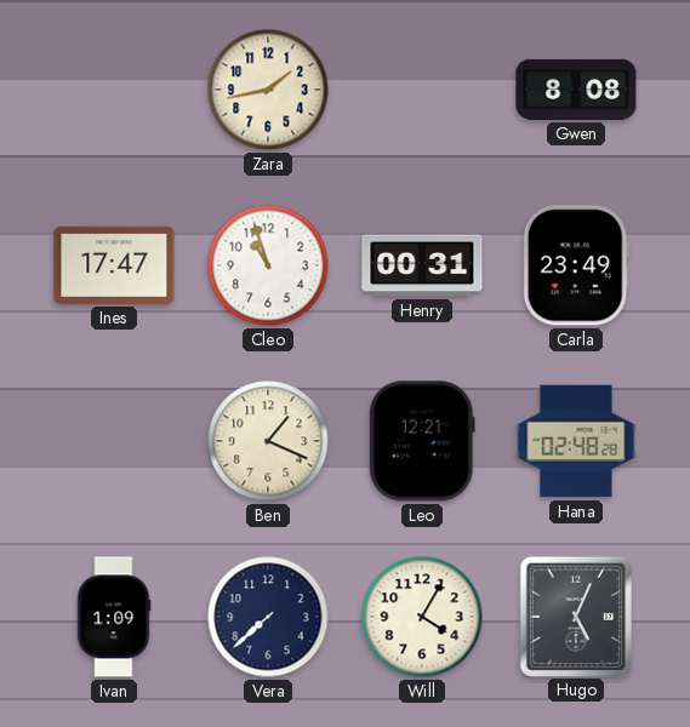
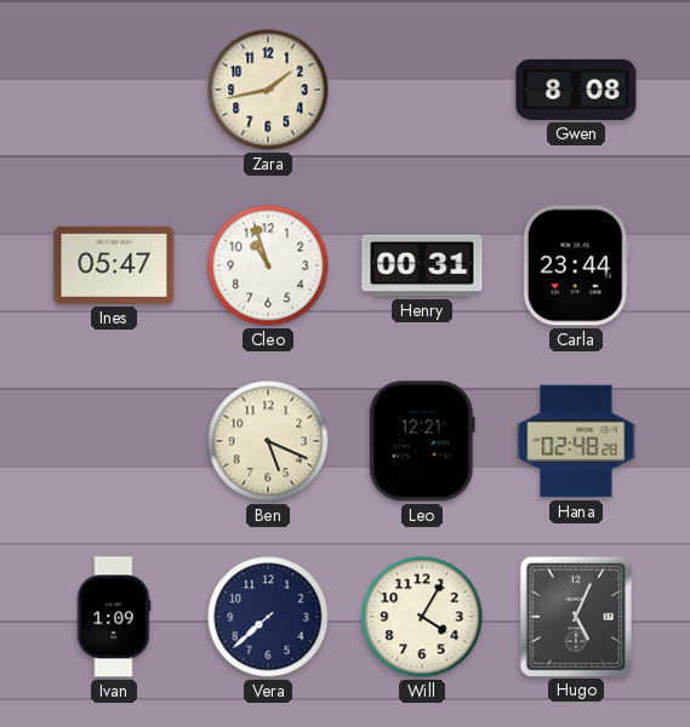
Ines: 17:47 -> 05:47 (114, 265)
Carla: 23:49 -> 23:44 (576, 265)
Ben: 1:19 -> 5:19 (268, 441)
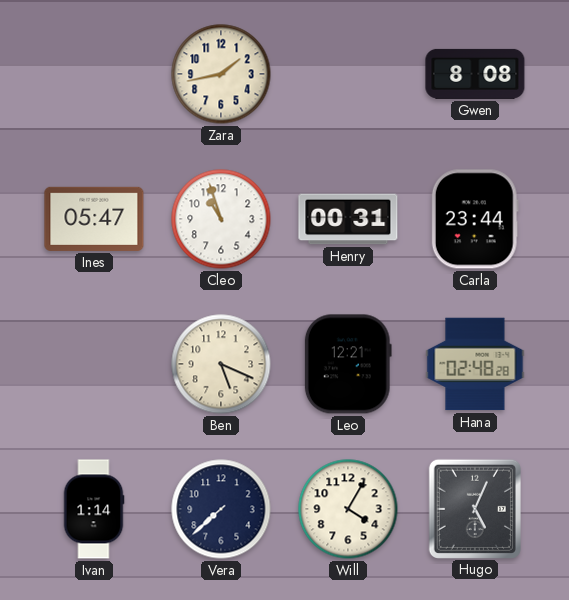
Ivan: 1:09 -> 1:14 (94, 509)
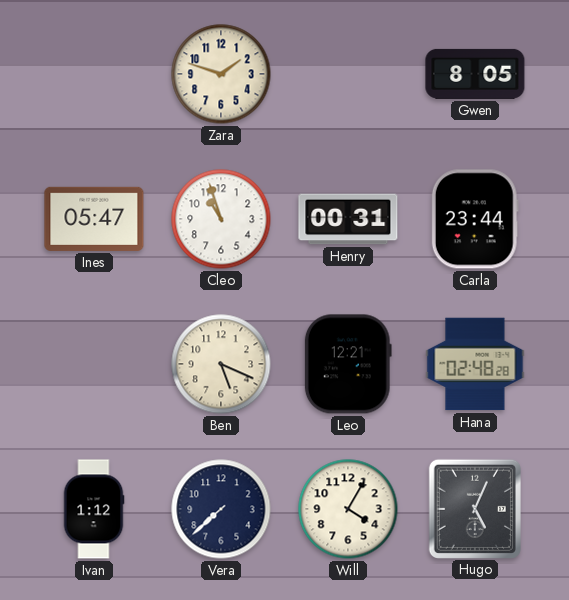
Zara: 1:43 -> 1:48 (221, 74)
Gwen: 8:08 -> 8:05 (475, 74)
Ivan: 1:14 -> 1:12 (94, 509)
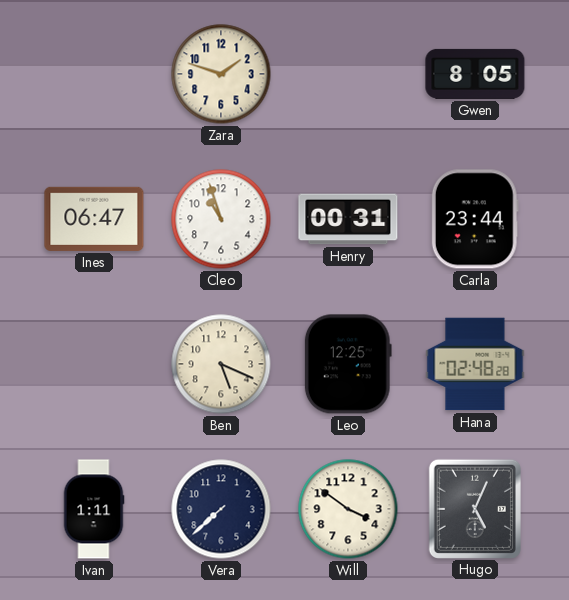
Ines: 05:47 -> 06:47 (94, 219)
Leo: 12:21 -> 12:25 (348, 364)
Ivan: 1:12 -> 1:11 (94, 509)
Will: 4:05 -> 3:51 (348, 509)
